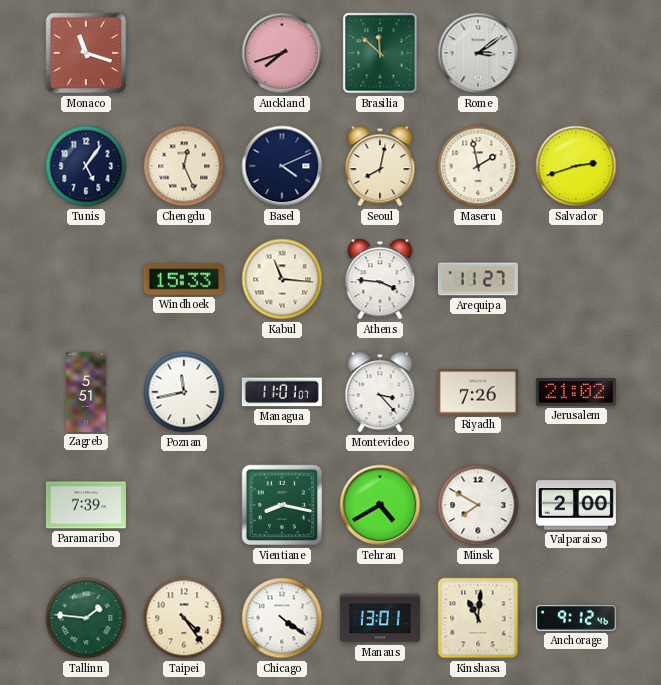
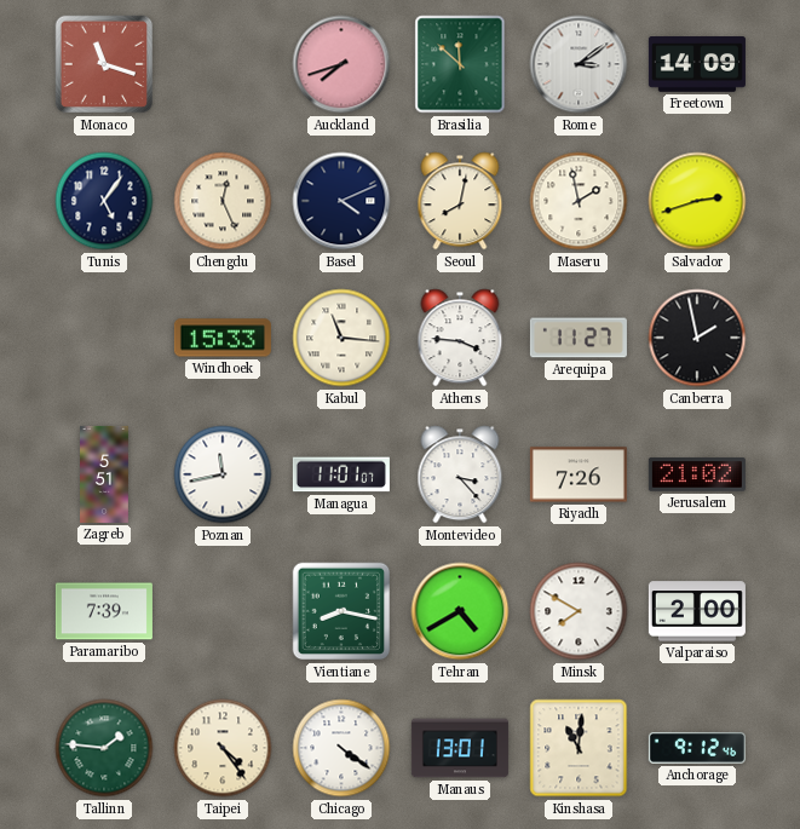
Freetown: none -> 14:09 (697, 64)
Canberra: none -> 1:58 (697, 338)
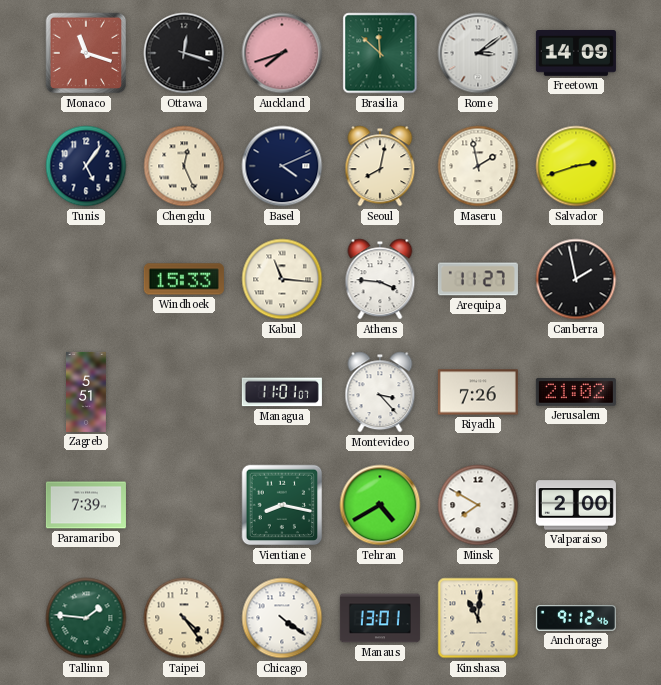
Ottawa: none -> 12:18 (184, 53)
Poznan: 11:43 -> none (223, 474)
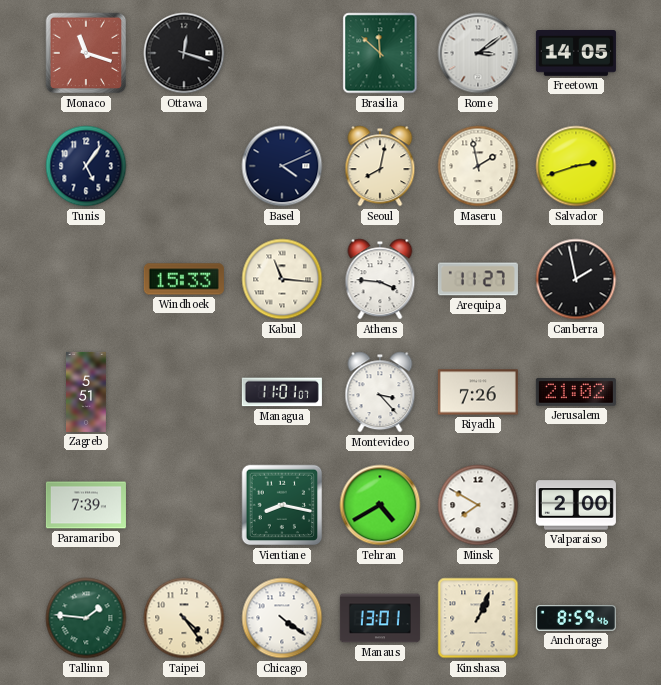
Auckland: 7:42 -> none (282, 53)
Freetown: 14:09 -> 14:05 (576, 53)
Chengdu: 12:26 -> none (184, 166)
Kinshasa: 11:01 -> 1:04 (478, 618)
Anchorage: 9:12 -> 8:59 (576, 618)
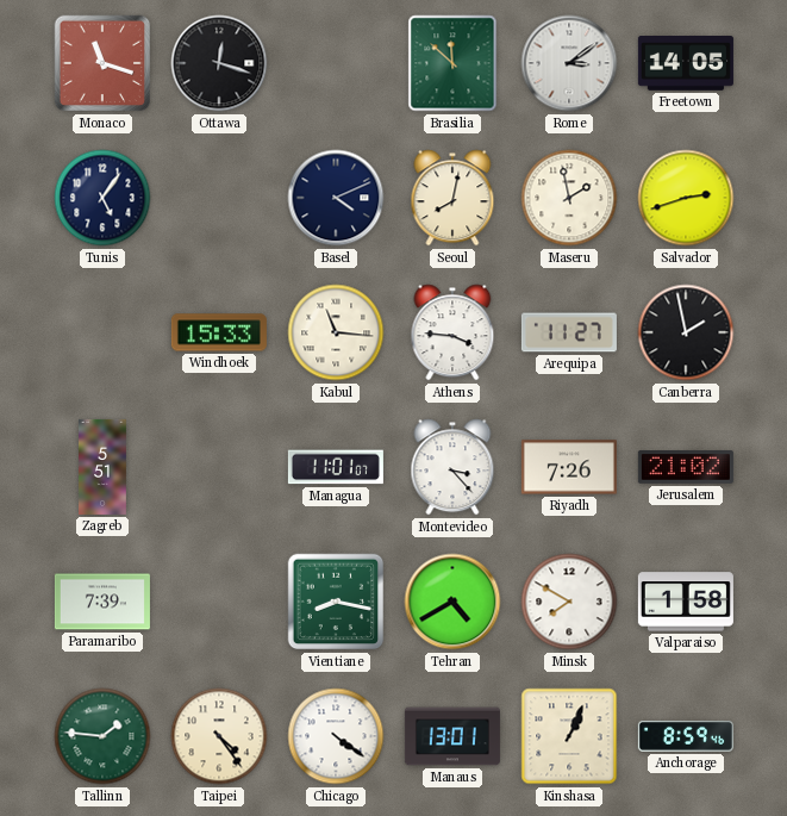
Valparaiso: 2:00 -> 1:58 (686, 602)
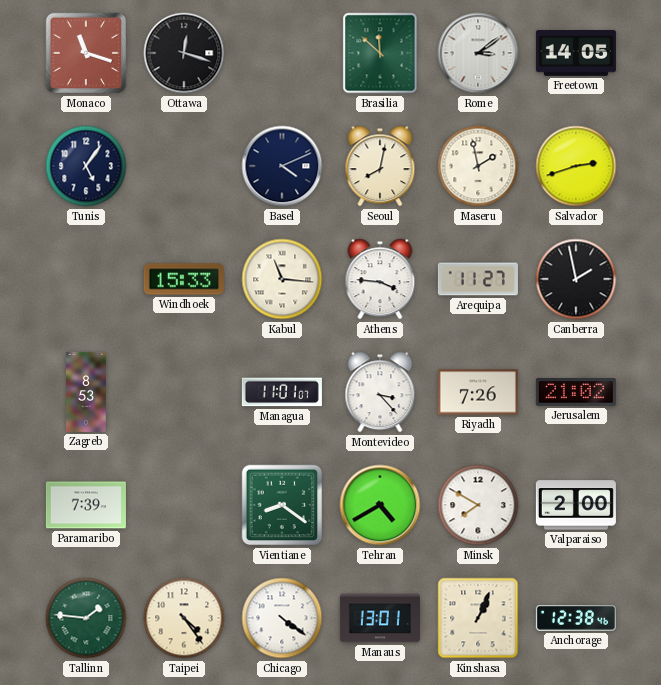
Zagreb: 5:51 -> 8:53 (87, 392)
Vientiane: 8:17 -> 8:21 (282, 505)
Valparaiso: 1:58 -> 2:00 (576, 505)
Anchorage: 8:59 -> 12:38 (576, 618)
